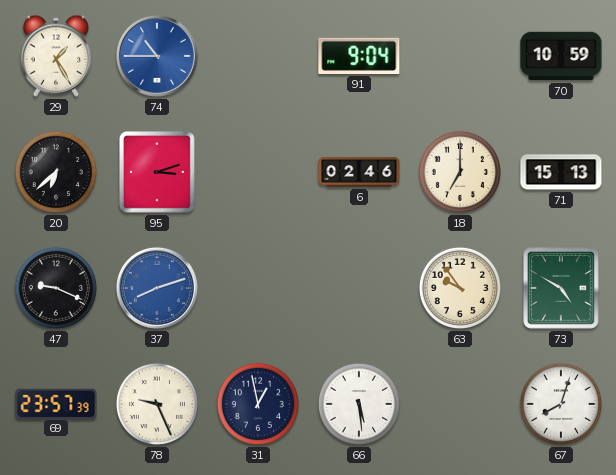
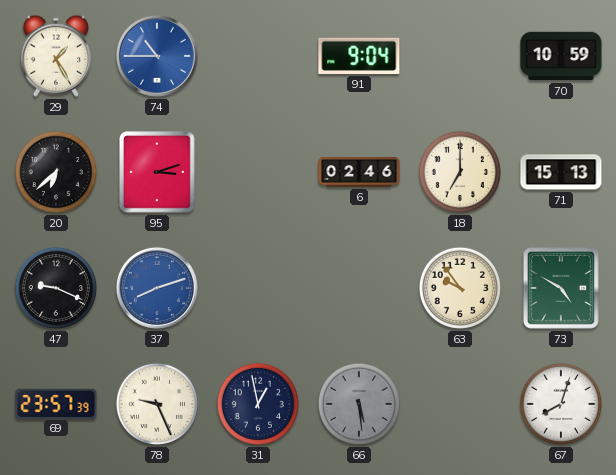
66 dial: white -> grey (359, 404)
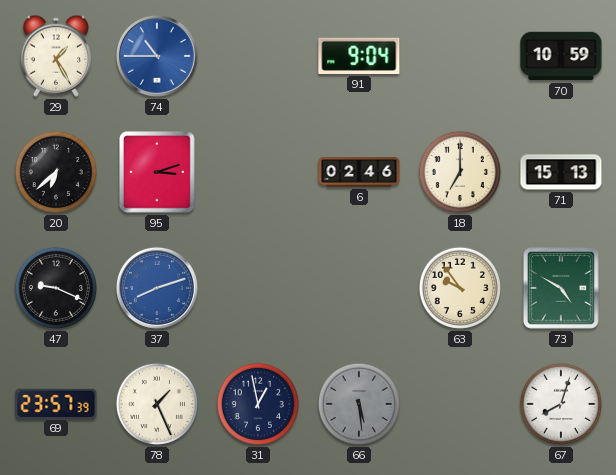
78: 9:26 -> 1:26 (157, 404)
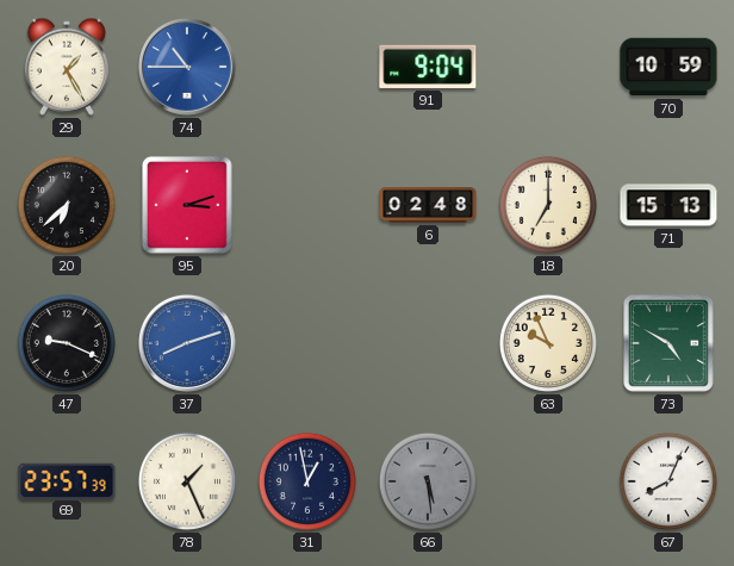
6: 02:46 -> 02:48 (428, 205)
63: 9:54 -> 9:56 (548, 343)
67: 8:03 -> 8:04 (668, 481)
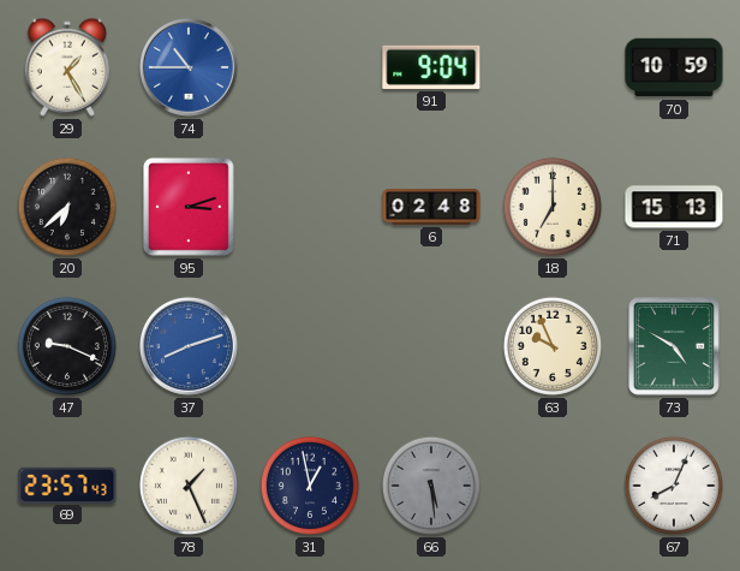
69: 23:57:39 -> 23:57:43 (67, 484)
